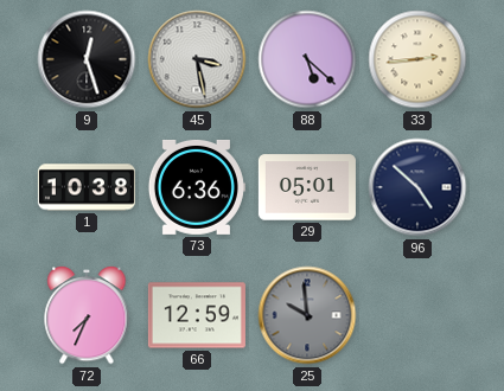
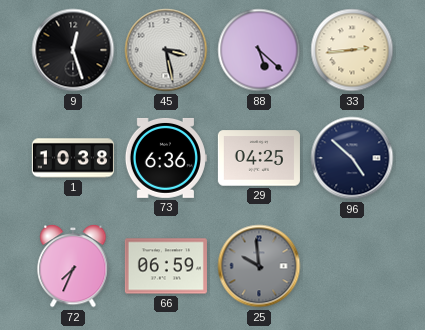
29: 05:01 -> 04:25 (259, 158)
66: 12:59 -> 06:59 (166, 266)
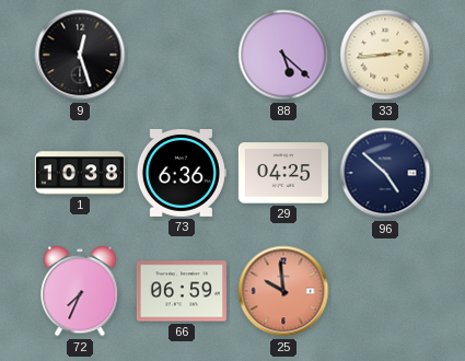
45: 3:28 -> none (166, 50)
25 dial: grey -> salmon (283, 291)
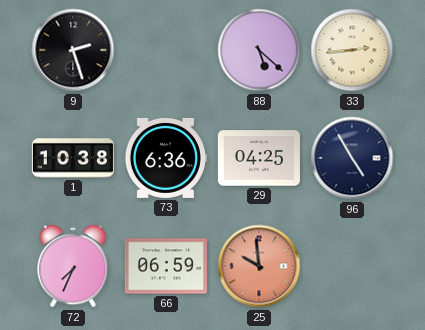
9: 12:27 -> 2:27 (73, 50)
96: 4:52 -> 4:55 (352, 158)
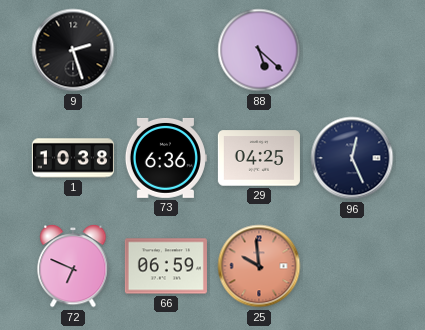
33: 2:44 -> none (352, 50)
96: 4:55 -> 12:26 (352, 158)
72: 7:34 -> 6:49 (73, 266)
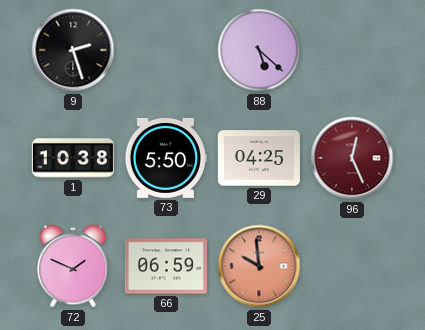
73: 6:36 -> 5:50 (165, 158)
96 dial: navy -> burgundy (352, 158)
72: 6:49 -> 1:49 (73, 266)
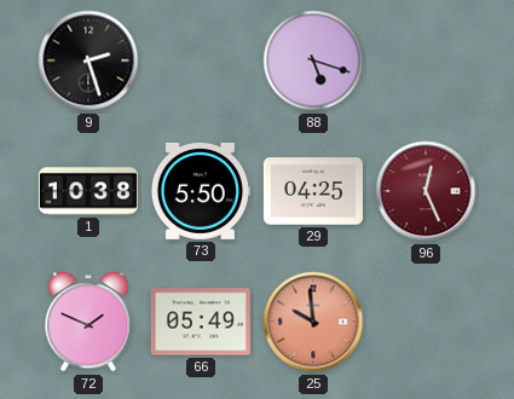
88: 5:22 -> 5:18 (313, 60)
66: 06:59 -> 05:49 (201, 322)
